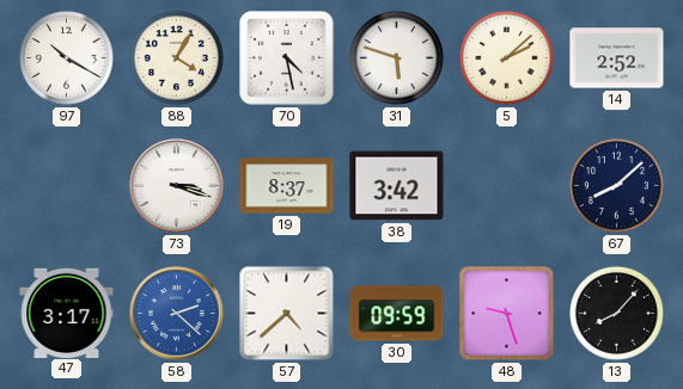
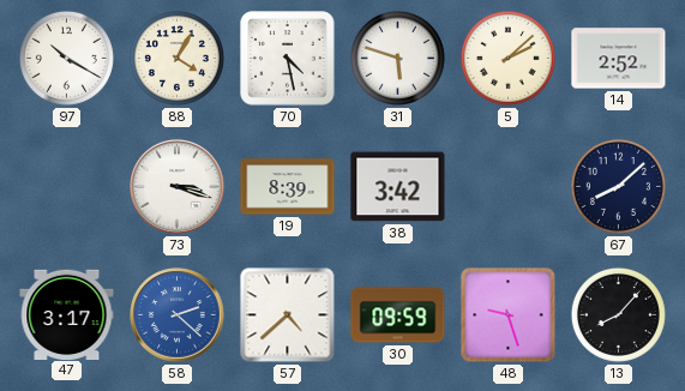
19: 8:37 -> 8:39 (288, 187)
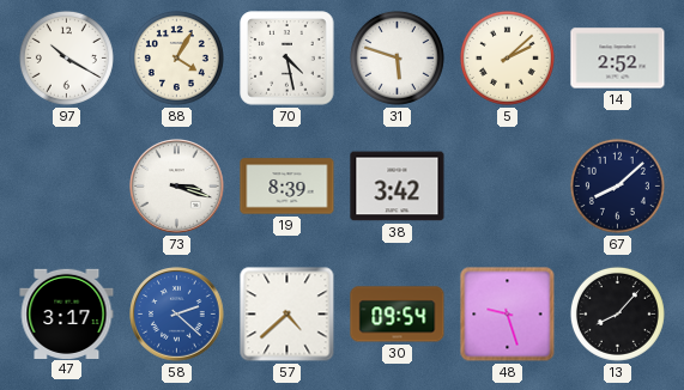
30: 09:59 -> 09:54 (398, 315)
